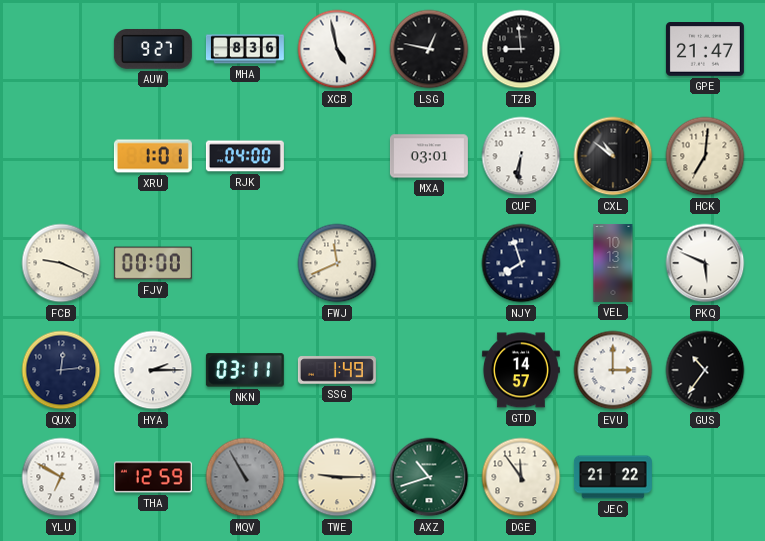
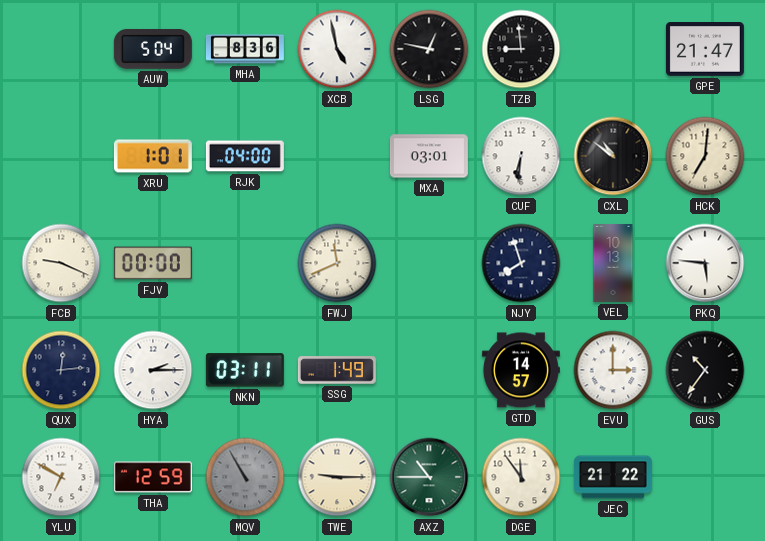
AUW: 9:27 -> 5:04 (153, 49)
PKQ: 5:49 -> 5:46 (705, 263)
AXZ: 10:42 -> 10:45 (429, 477)
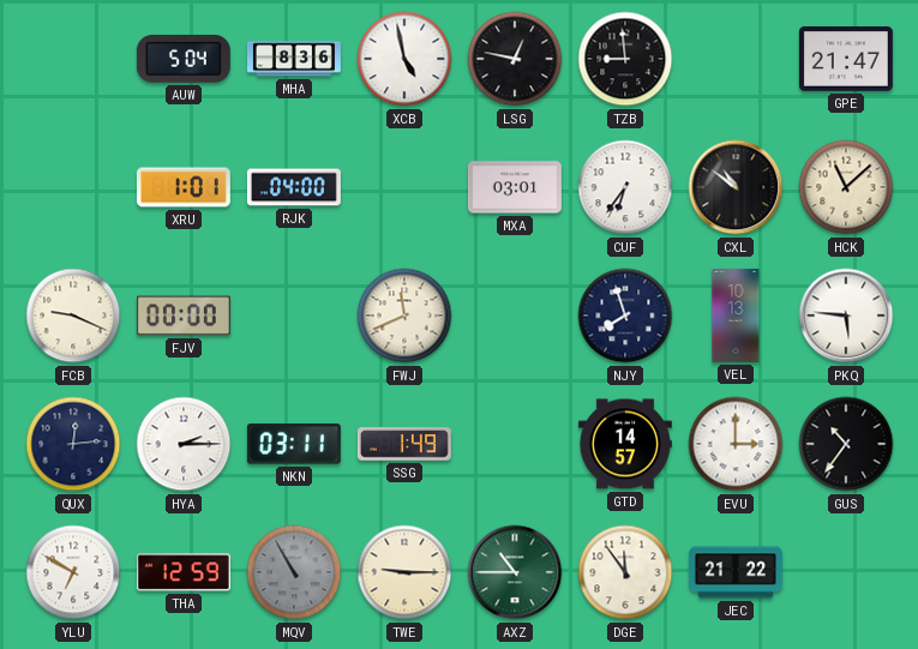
CUF: 6:31 -> 6:36 (625, 187)
HCK: 7:01 -> 11:08 (846, 187)
